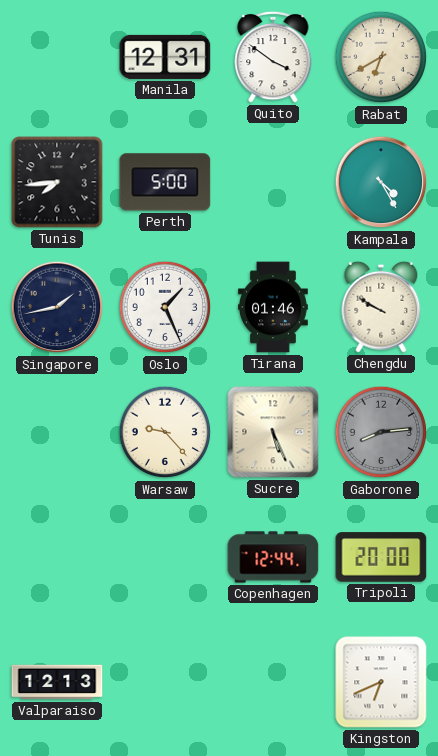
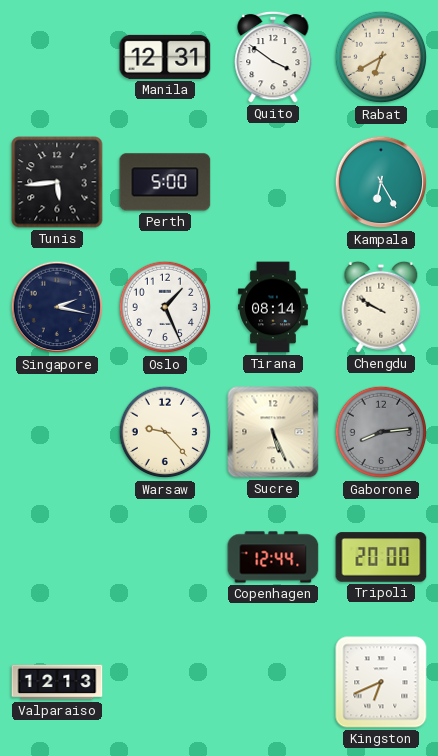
Tunis: 7:44 -> 5:44 (57, 182)
Kampala: 4:25 -> 6:25 (381, 182)
Singapore: 1:43 -> 2:17 (57, 307)
Tirana: 01:46 -> 08:14 (274, 307)
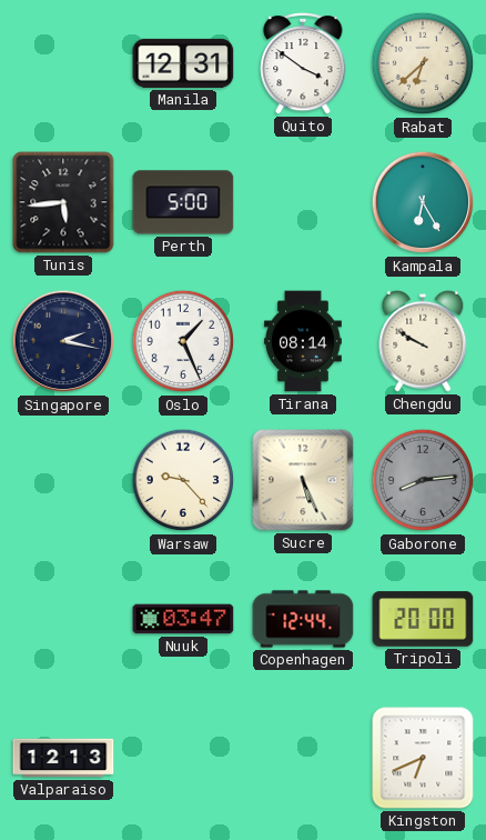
Rabat: 6:40 -> 6:38 (423, 63)
Nuuk: none -> 03:47 (183, 619)
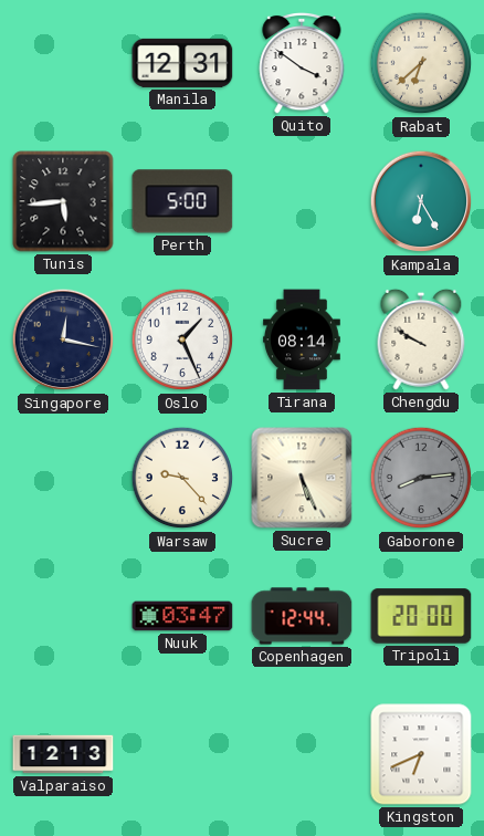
Singapore: 2:17 -> 12:17 (63, 339)
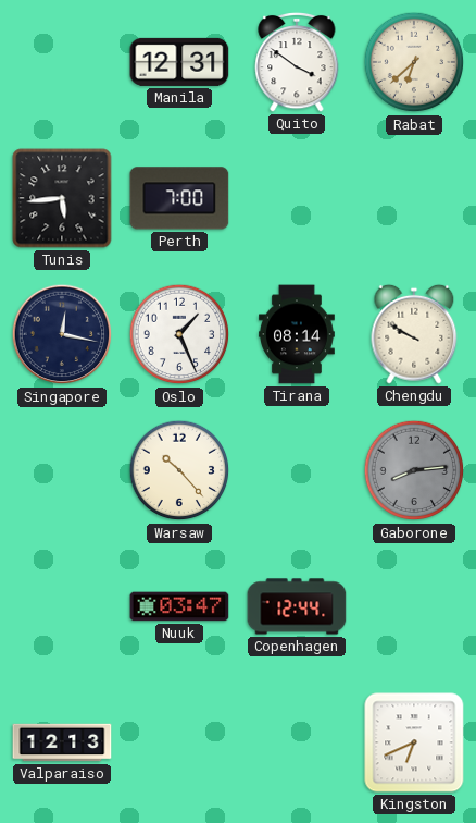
Perth: 5:00 -> 7:00 (179, 198)
Kampala: 6:25 -> none (421, 201)
Warsaw: 9:23 -> 10:23 (179, 470)
Sucre: 5:26 -> none (302, 478)
Tripoli: 20:00 -> none (421, 616)
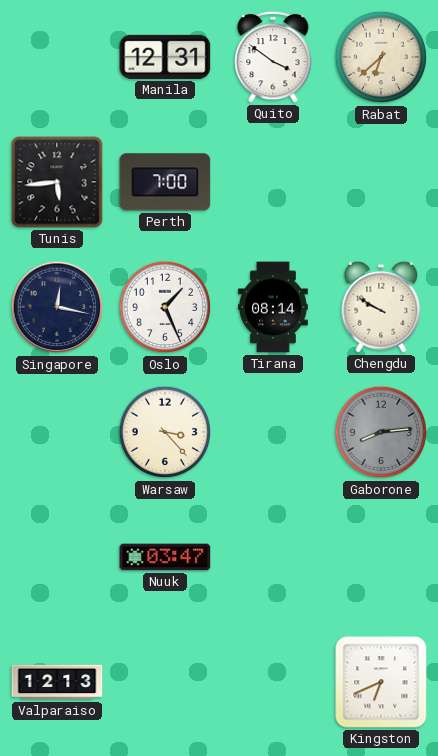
Warsaw: 10:23 -> 3:23 (165, 432)
Copenhagen: 12:44 -> none (297, 606)
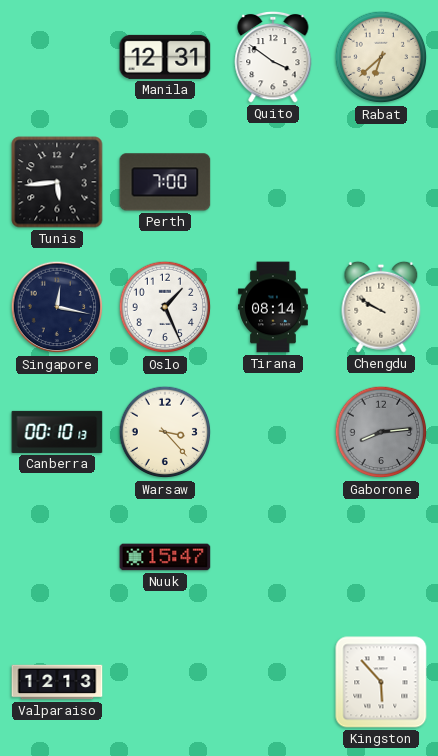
Canberra: none -> 00:10 (57, 432)
Nuuk: 03:47 -> 15:47 (165, 557)
Kingston: 6:41 -> 5:53 (381, 682)
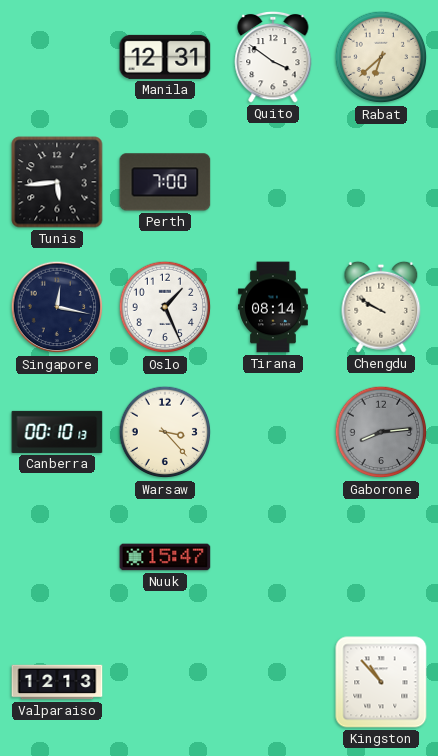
Kingston: 5:53 -> 10:53 (381, 682)
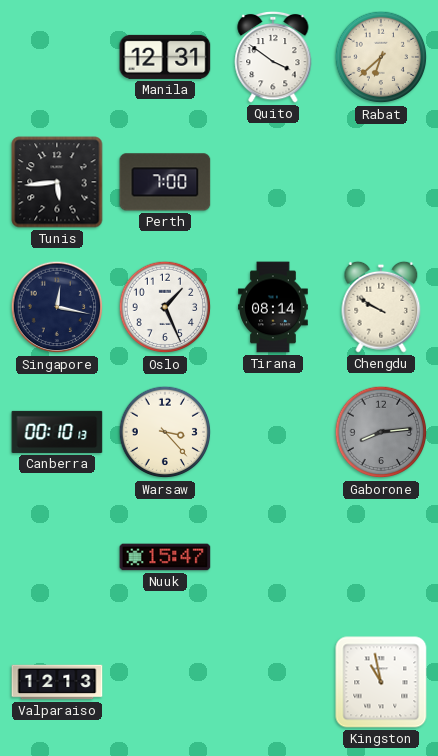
Kingston: 10:53 -> 10:58 (381, 682)
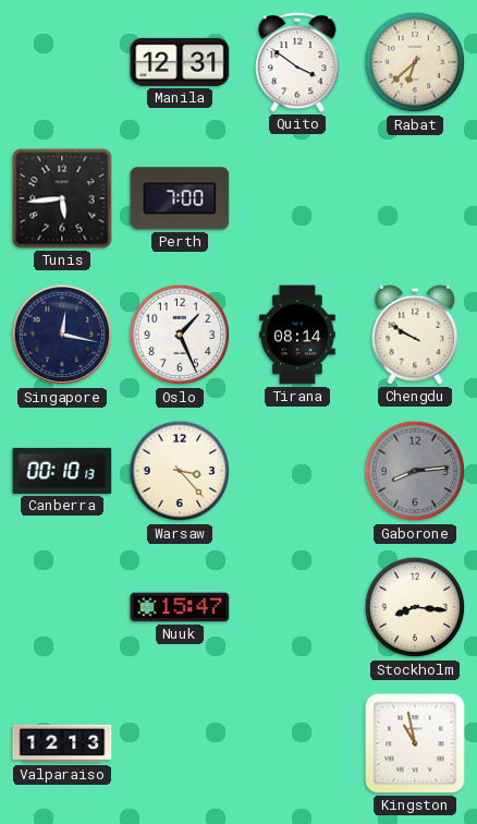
Stockholm: none -> 8:16 (415, 607)
